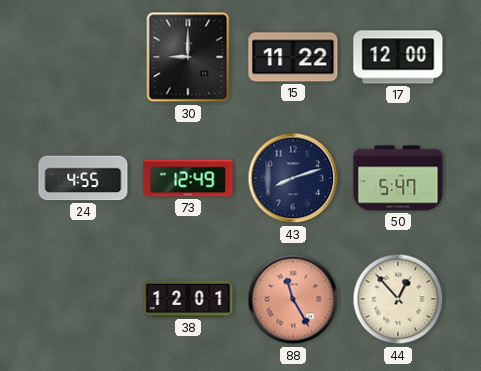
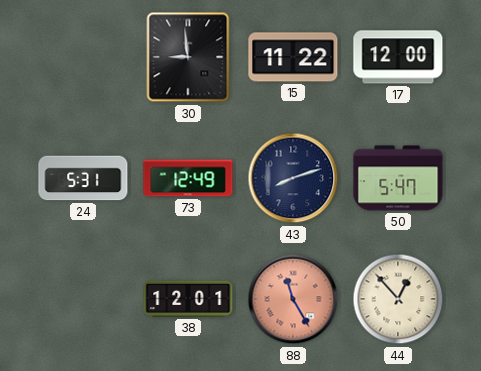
30: 9:00 -> 8:59 (188, 57)
24: 4:55 -> 5:31 (83, 178)
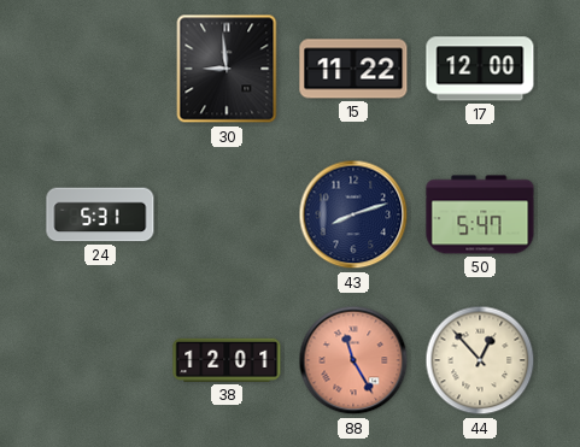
73: 12:49 -> none (188, 178)
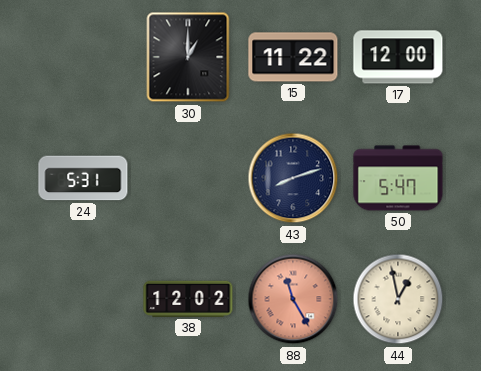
30: 8:59 -> 1:00 (188, 57)
38: 12:01 -> 12:02 (188, 299)
44: 12:53 -> 12:58 (398, 299)
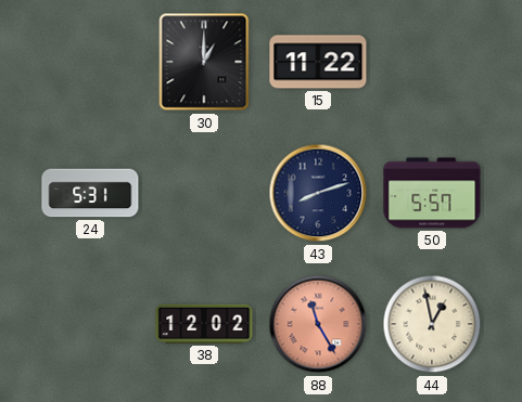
17: 12:00 -> none (398, 57)
50: 5:47 -> 5:57 (432, 193)
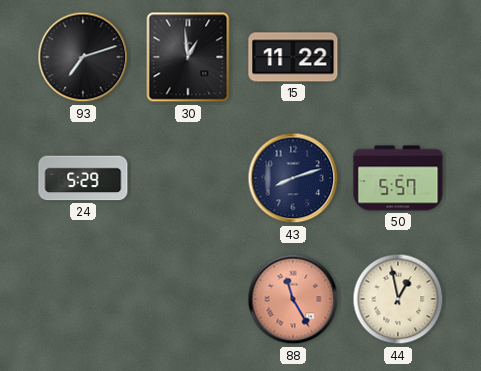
93: none -> 7:12 (83, 57)
30: 1:00 -> 12:59 (188, 57)
24: 5:31 -> 5:29 (83, 178)
38: 12:02 -> none (204, 324)
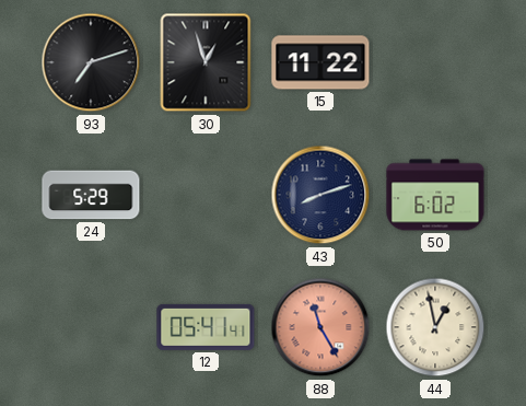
30: 12:59 -> 12:57 (206, 62)
50: 5:57 -> 6:02 (435, 195)
12: none -> 05:41 (206, 327)
